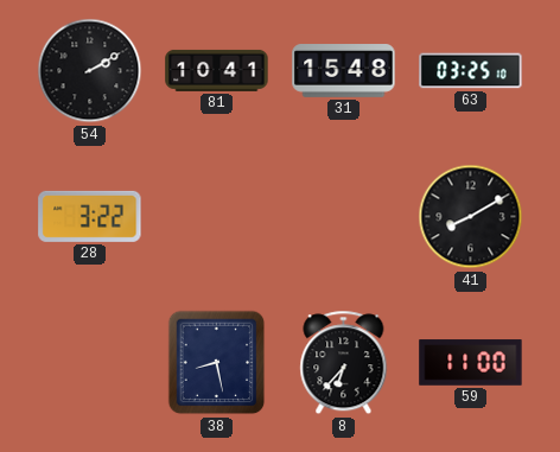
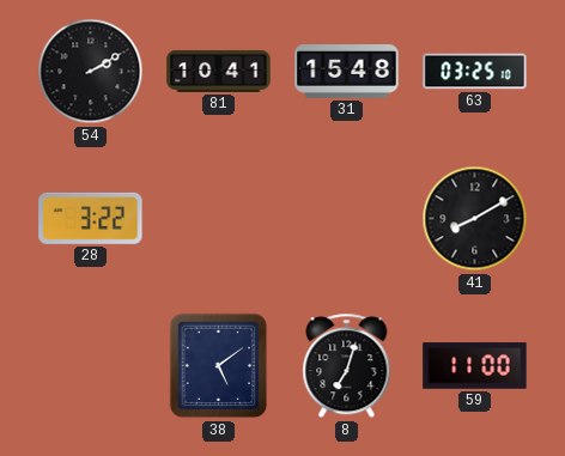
38: 8:28 -> 5:09 (219, 366)
8: 6:37 -> 7:03 (347, 366)
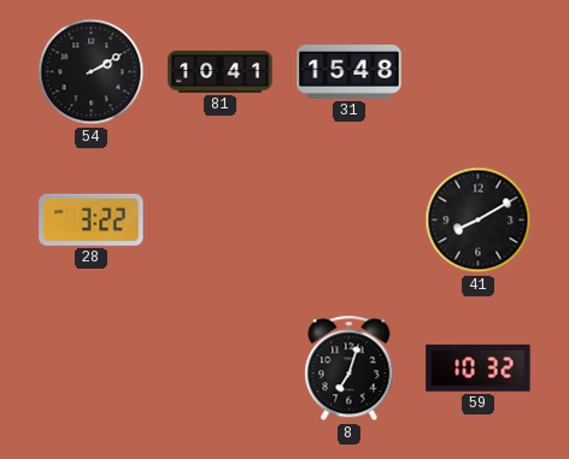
63: 03:25 -> none (475, 72)
38: 5:09 -> none (219, 366)
59: 11:00 -> 10:32 (479, 369)
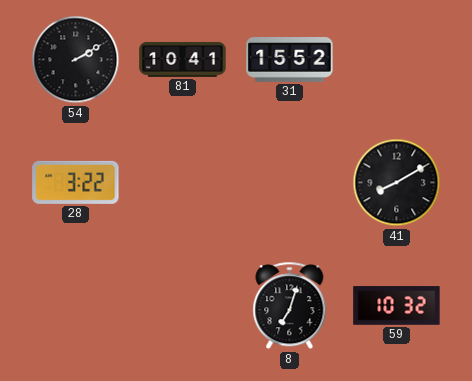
31: 15:48 -> 15:52 (290, 60)
